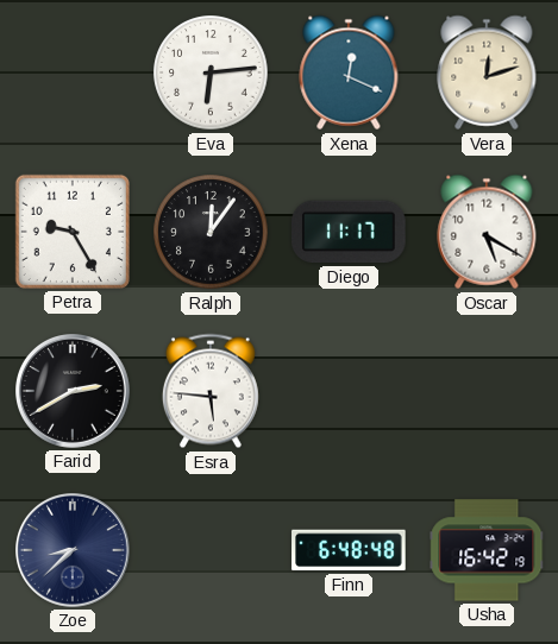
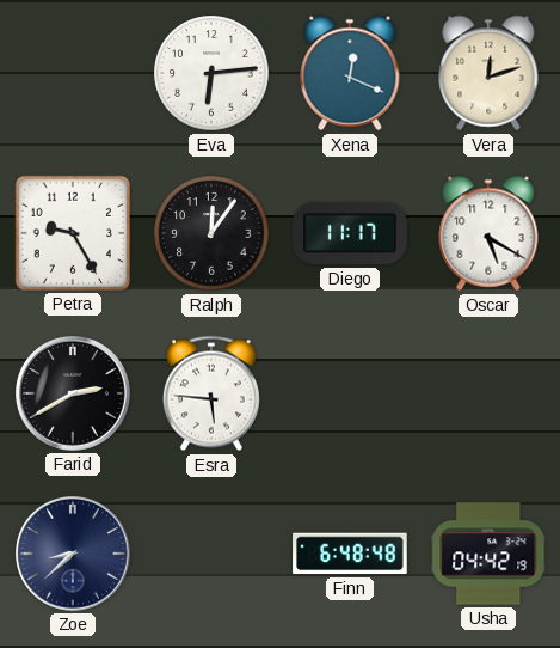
Usha: 16:42 -> 04:42 (488, 554)
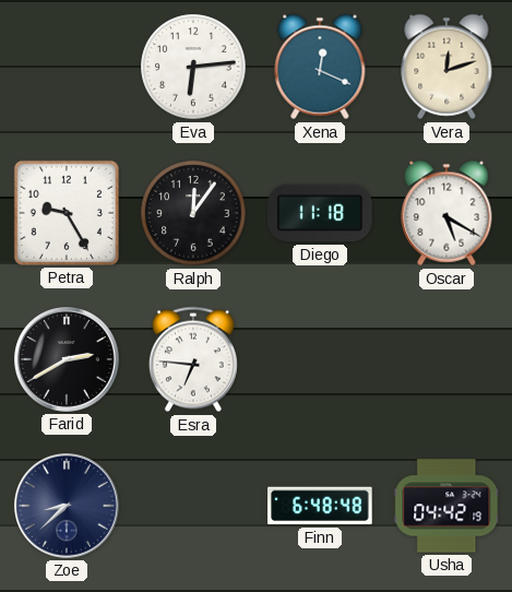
Diego: 11:17 -> 11:18 (321, 213)
Esra: 5:46 -> 6:46 (193, 359)
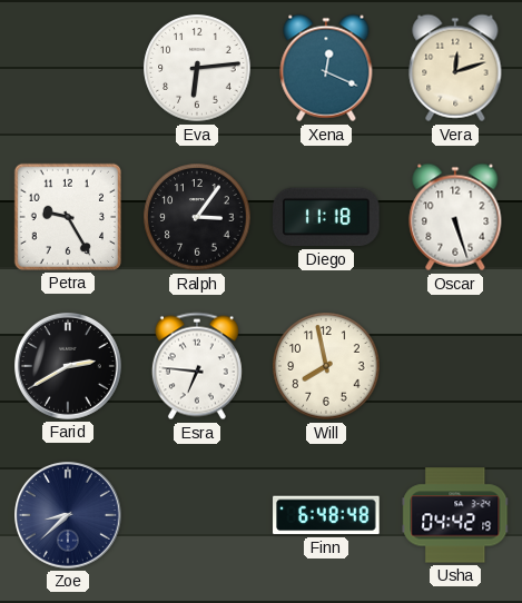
Ralph: 12:06 -> 3:06 (197, 217)
Oscar: 5:20 -> 5:27 (455, 217)
Will: none -> 7:58 (326, 366)
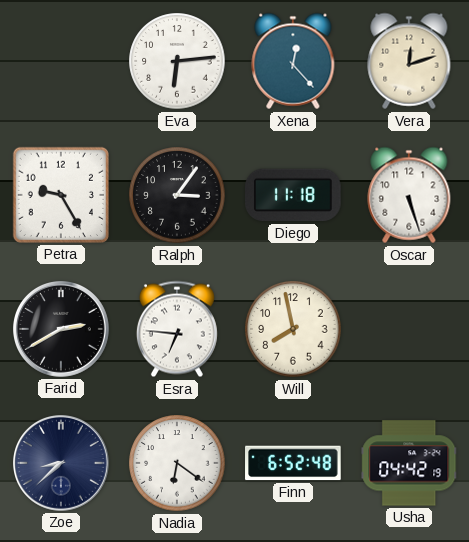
Xena: 12:19 -> 12:23 (293, 61)
Nadia: none -> 6:21 (177, 463)
Finn: 6:48 -> 6:52 (293, 463)
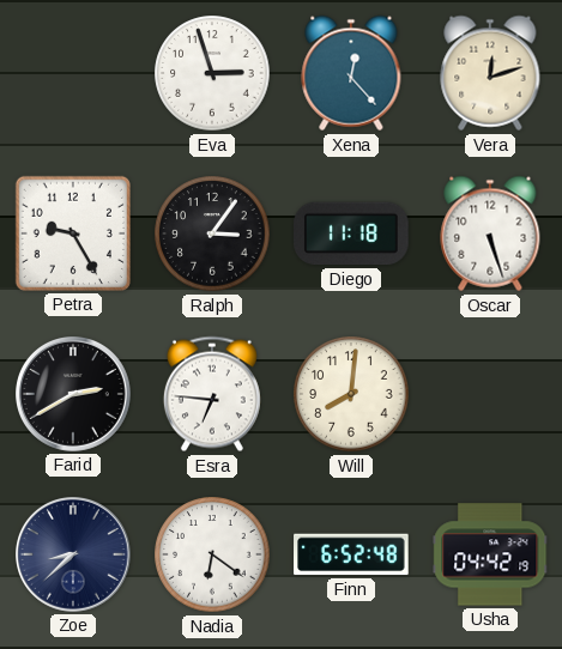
Eva: 6:14 -> 2:57 (212, 73)
Will: 7:58 -> 8:01 (351, 394)
